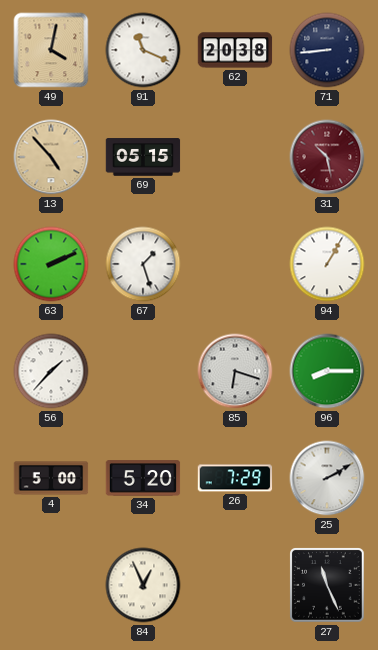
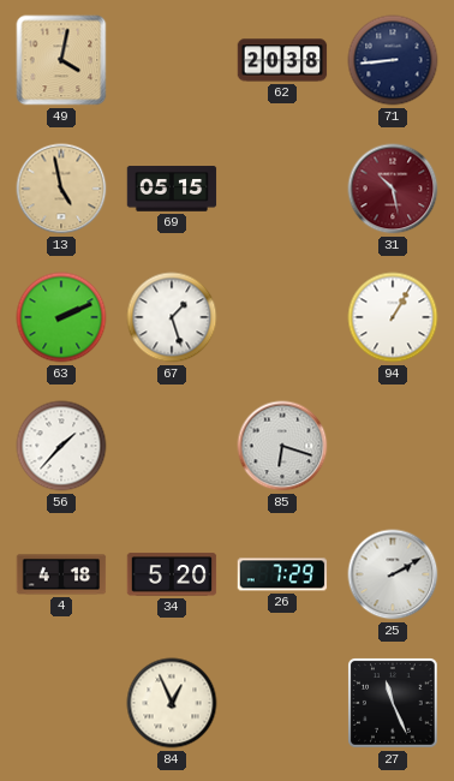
91: 11:19 -> none (143, 50)
13: 4:53 -> 4:58 (61, 189)
96: 8:15 -> none (327, 371)
4: 5:00 -> 4:18 (61, 574)
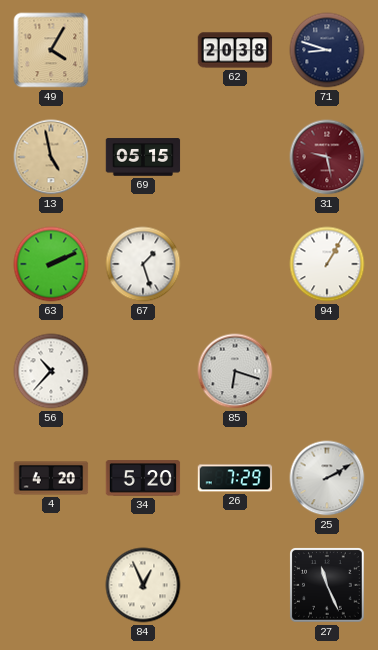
49: 4:02 -> 4:05 (51, 50)
71: 8:44 -> 8:48 (327, 50)
31: 10:28 -> 9:28 (327, 157)
56: 1:37 -> 10:37 (51, 371)
4: 4:18 -> 4:20 (51, 478)
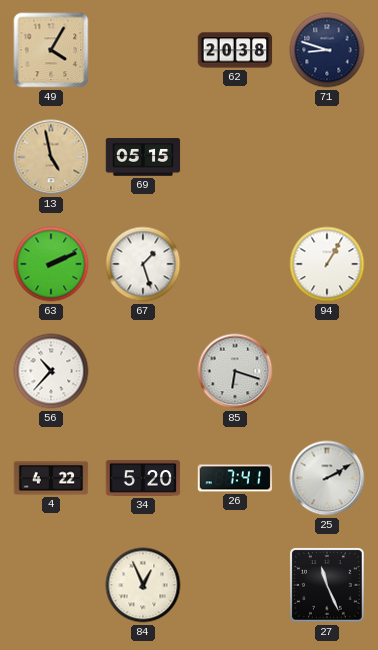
31: 9:28 -> none (327, 157)
4: 4:20 -> 4:22 (51, 478)
26: 7:29 -> 7:41 (235, 478)
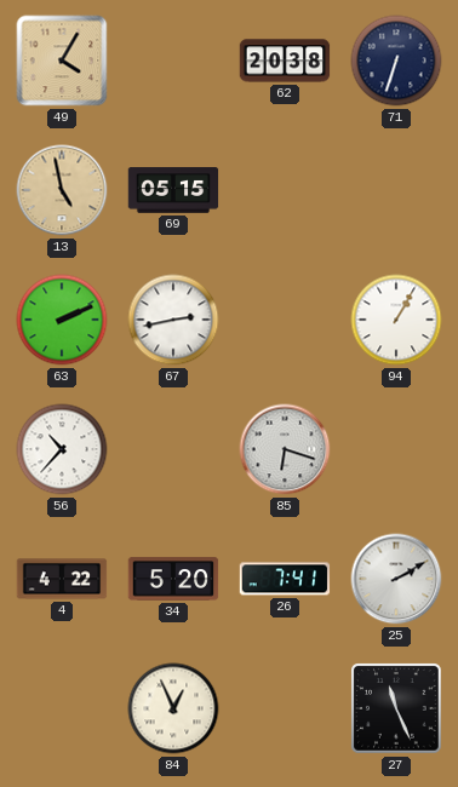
71: 8:48 -> 6:33 (396, 61)
67: 1:27 -> 2:43 (173, 320)
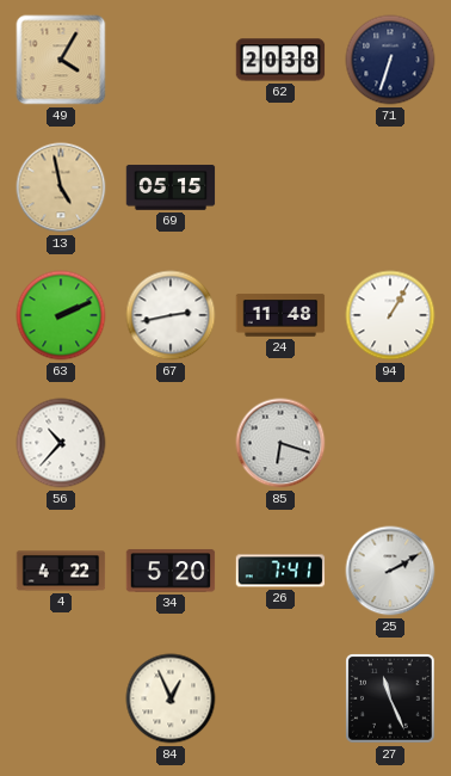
24: none -> 11:48 (280, 315)
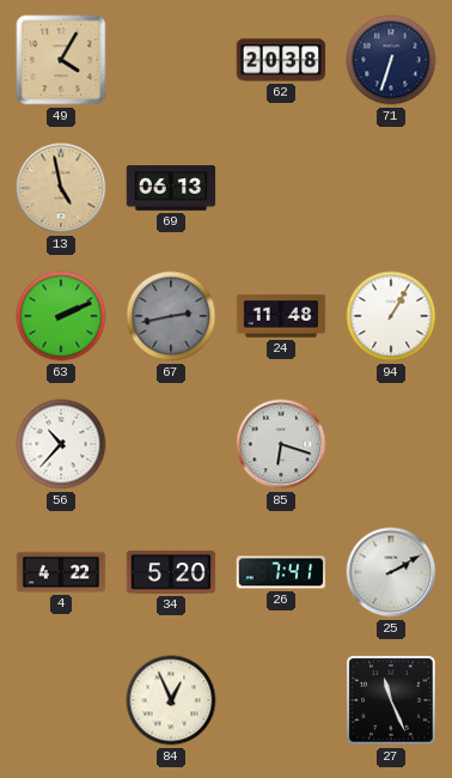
69: 05:15 -> 06:13 (171, 188)
67 dial: white -> grey (171, 316)
